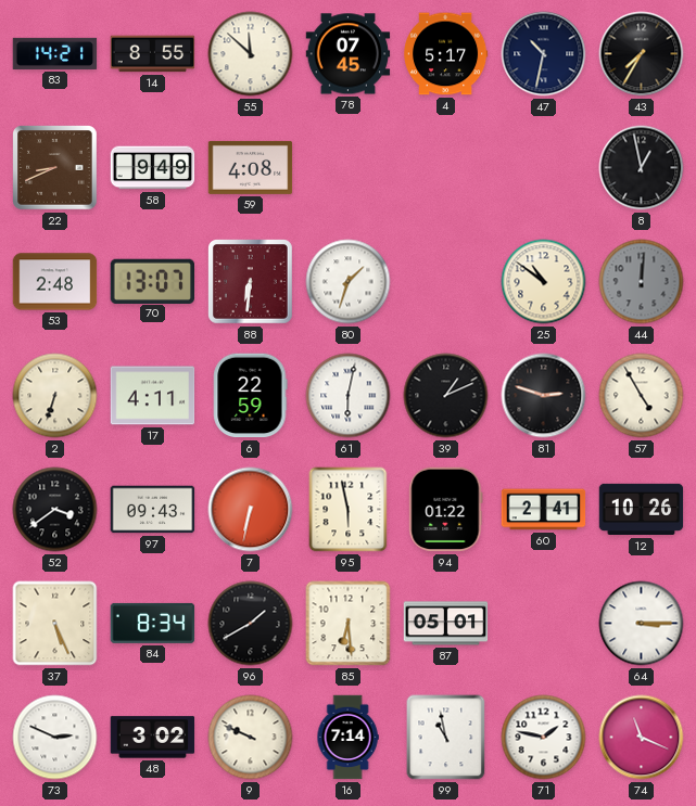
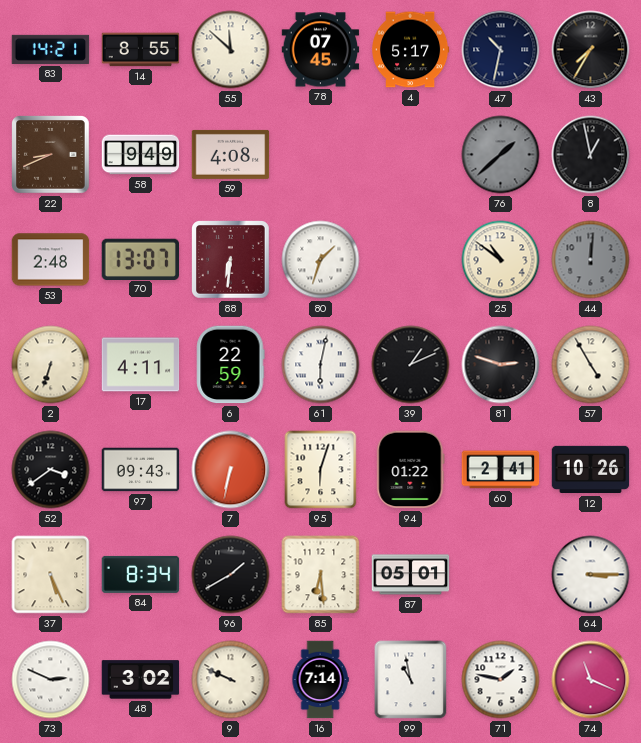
76: none -> 1:38 (501, 155)
95: 5:58 -> 6:03 (321, 470)
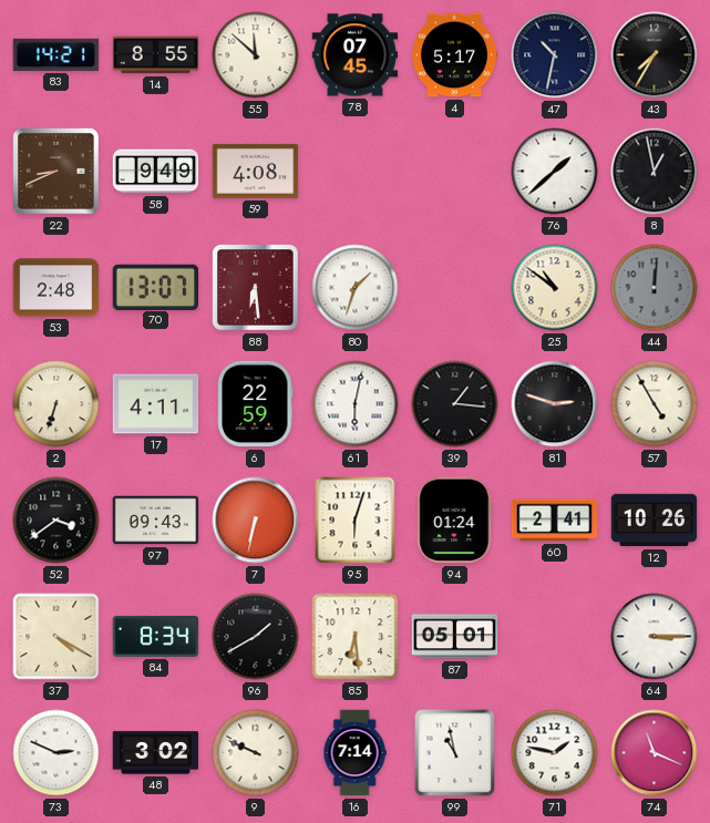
76 dial: grey -> white (555, 172)
88: 6:31 -> 6:29 (256, 288)
39: 1:11 -> 1:16 (455, 404)
94: 01:22 -> 01:24 (455, 521)
37: 5:26 -> 4:20 (56, 637)
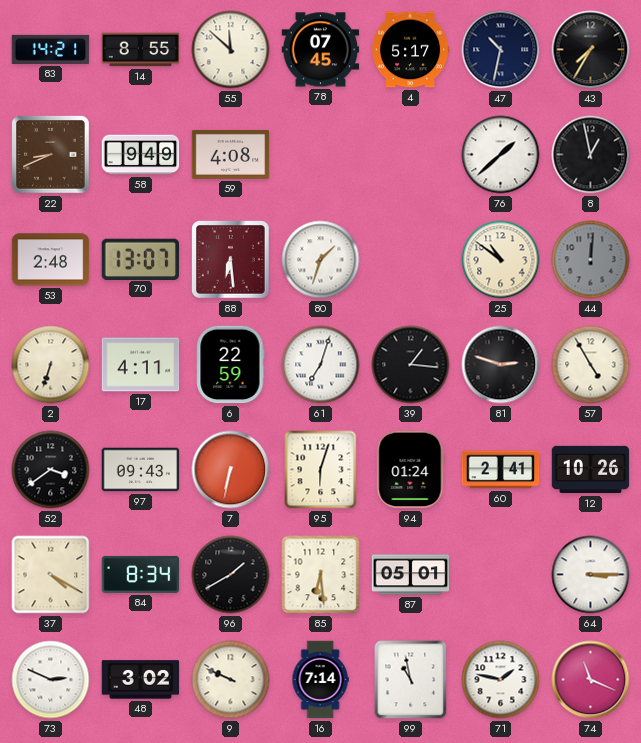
61: 6:02 -> 7:03 (321, 365)
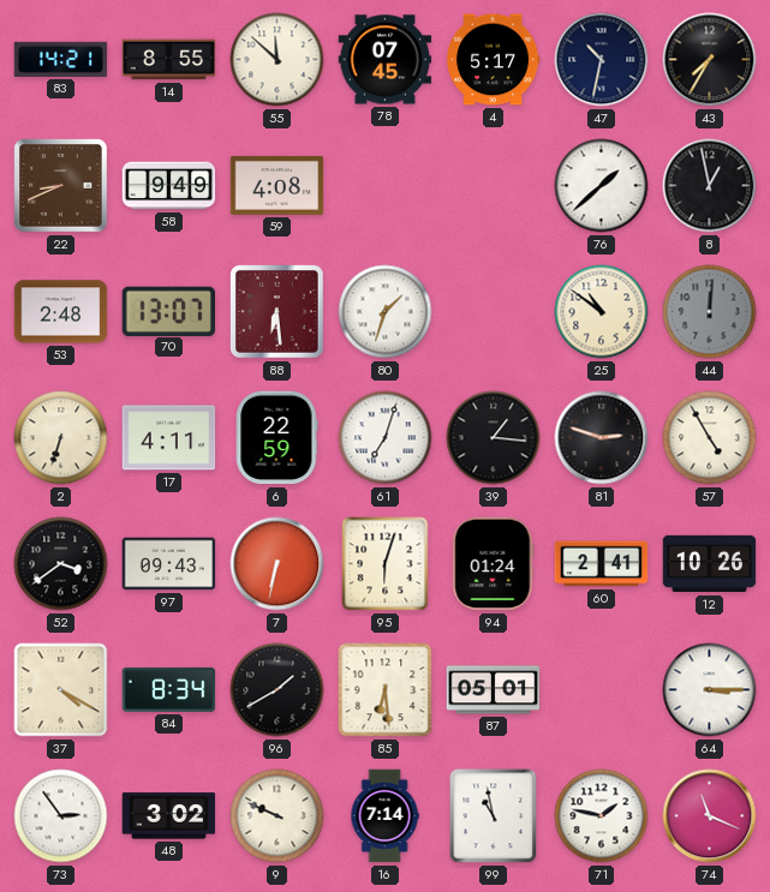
73: 2:49 -> 2:54 (61, 816)
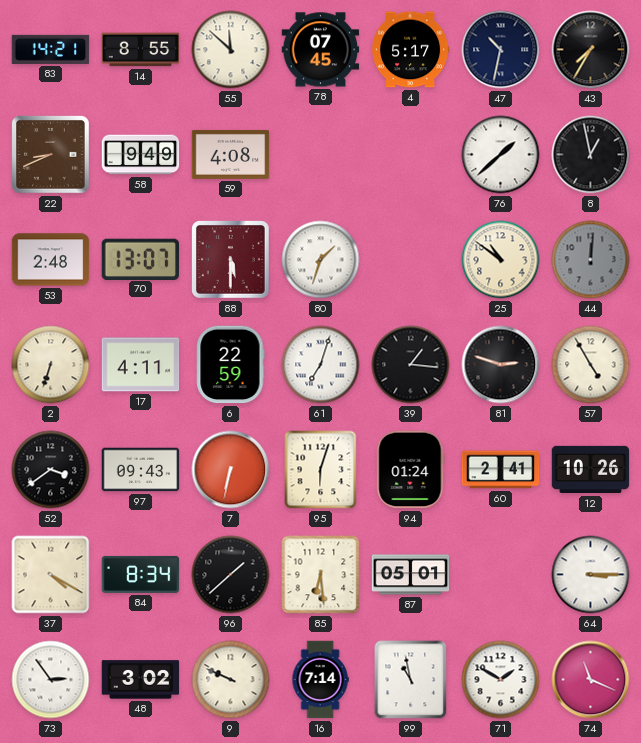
88: 6:29 -> 5:30 (231, 260)
96: 1:40 -> 1:38 (231, 575)
71: 1:47 -> 1:50 (501, 680)
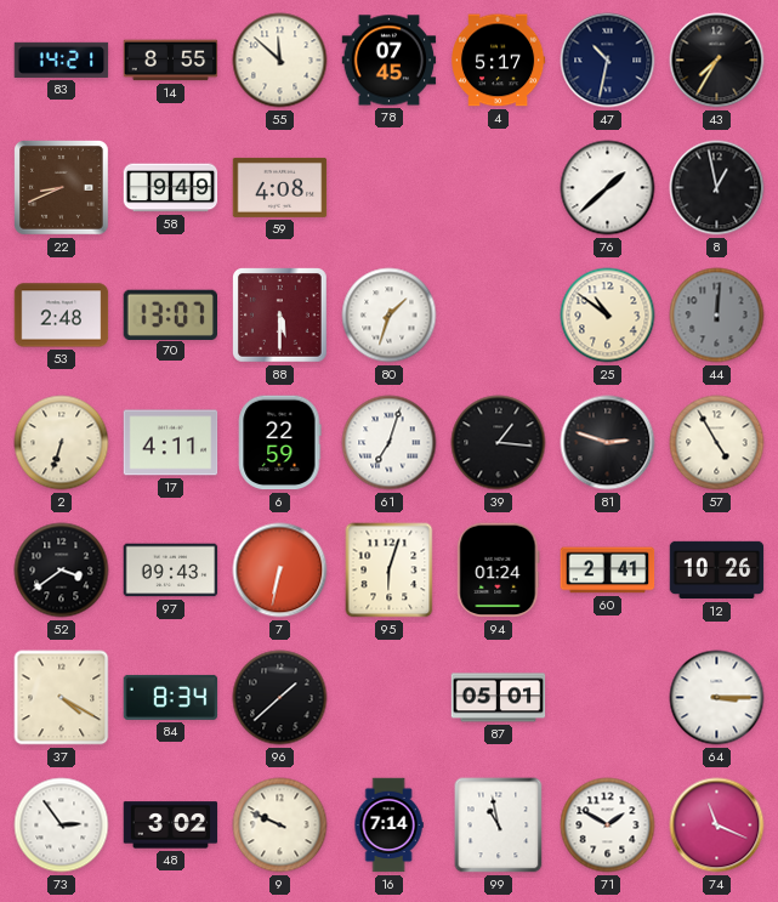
85: 6:29 -> none (321, 575)
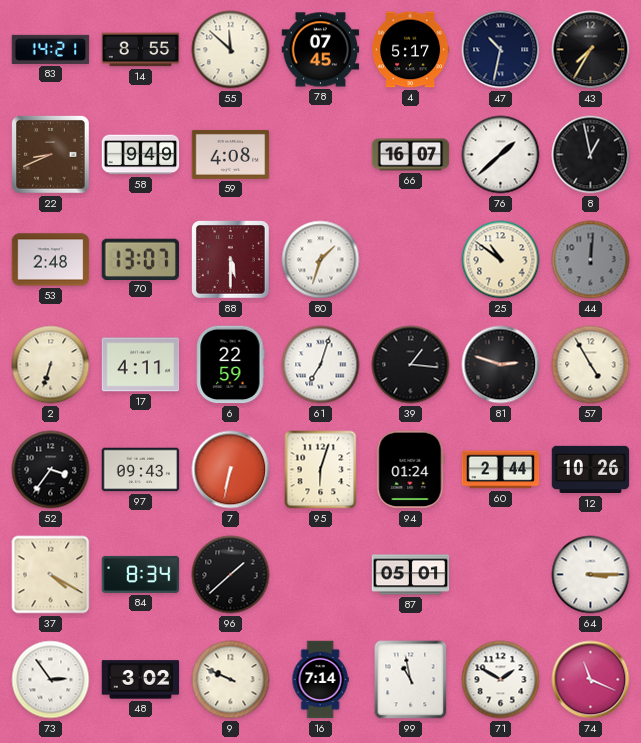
66: none -> 16:07 (411, 155)
52: 3:39 -> 3:36 (51, 470)
60: 2:41 -> 2:44 (501, 470)
